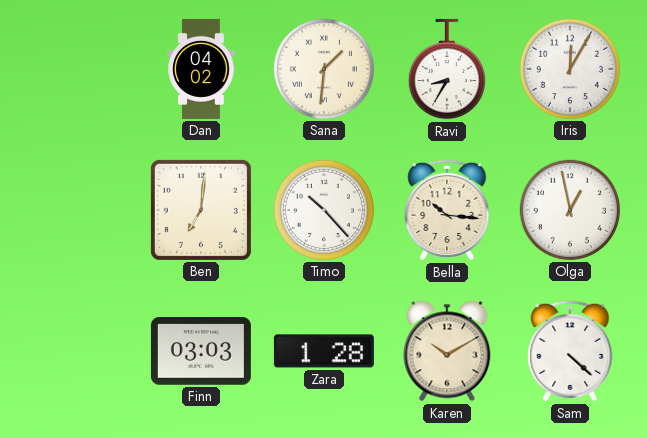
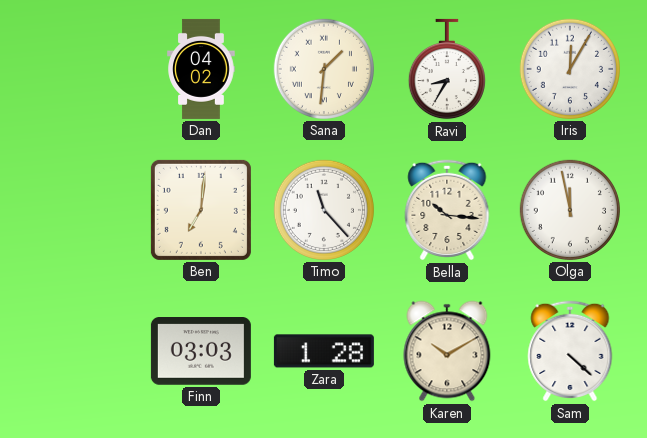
Timo: 10:23 -> 11:23 (324, 210)
Olga: 12:58 -> 11:58 (570, 210)
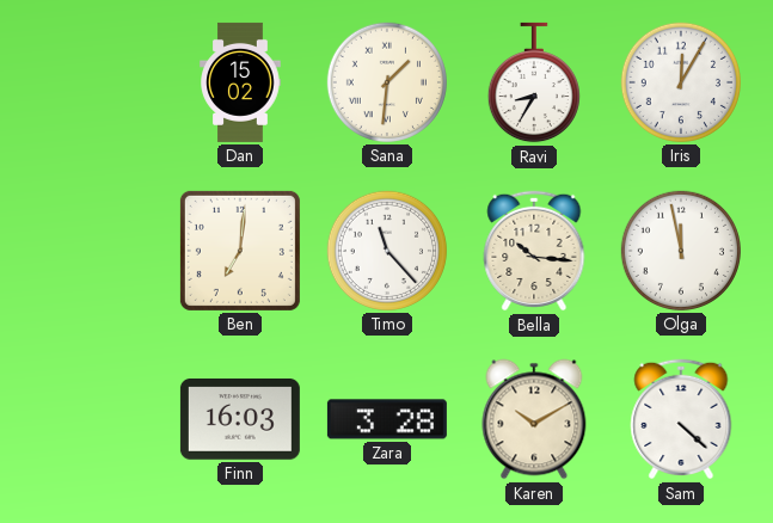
Dan: 04:02 -> 15:02 (240, 82)
Finn: 03:03 -> 16:03 (240, 420)
Zara: 1:28 -> 3:28 (387, 419)
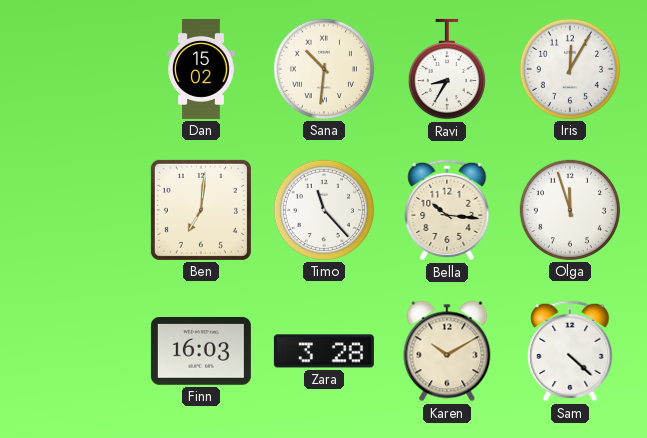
Sana: 1:31 -> 10:31 (324, 69)
Olga: 11:58 -> 11:57 (570, 210)
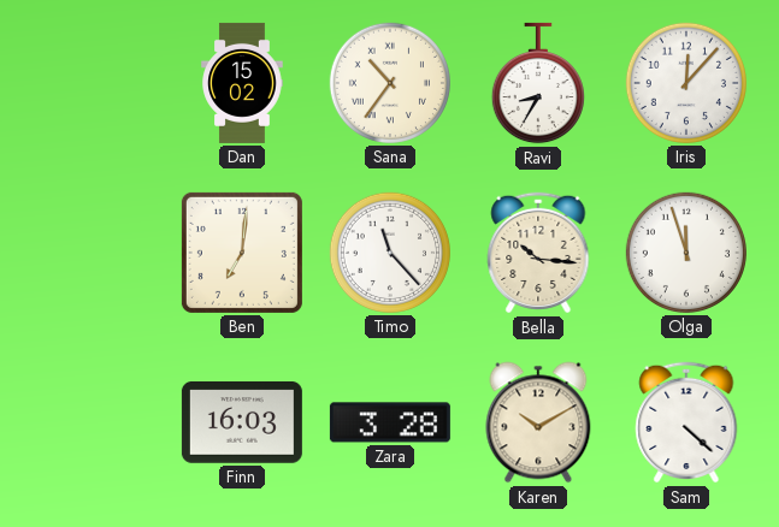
Sana: 10:31 -> 10:36 (390, 83)
Iris: 12:05 -> 12:07 (686, 83)
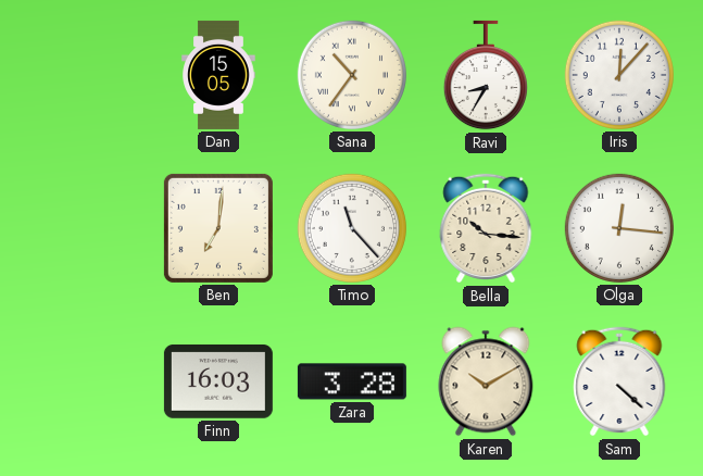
Dan: 15:02 -> 15:05 (218, 75)
Olga: 11:57 -> 12:16 (619, 228)
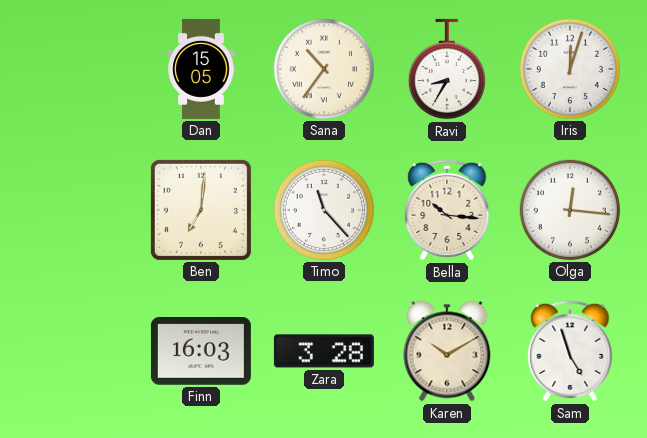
Iris: 12:07 -> 12:03 (570, 69)
Sam: 4:22 -> 4:57 (570, 351)
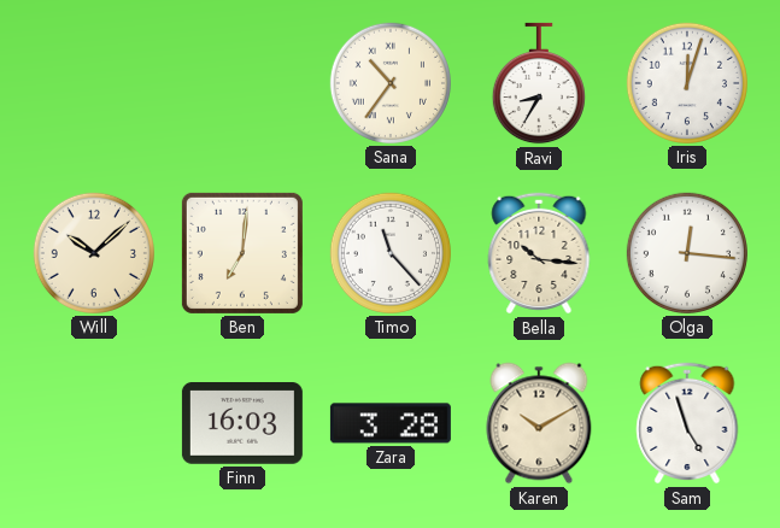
Dan: 15:05 -> none (201, 69)
Will: none -> 10:08 (94, 253)
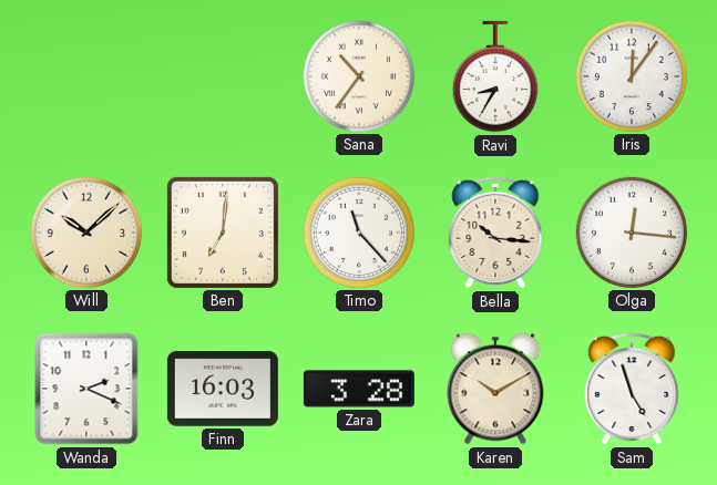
Iris: 12:03 -> 12:06 (632, 76)
Wanda: none -> 2:19 (86, 389)
